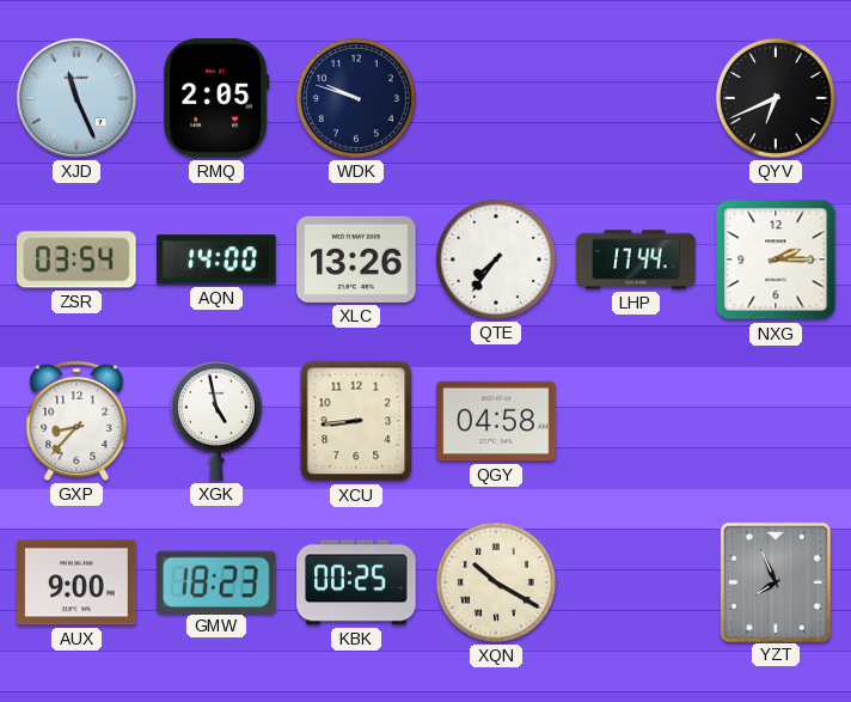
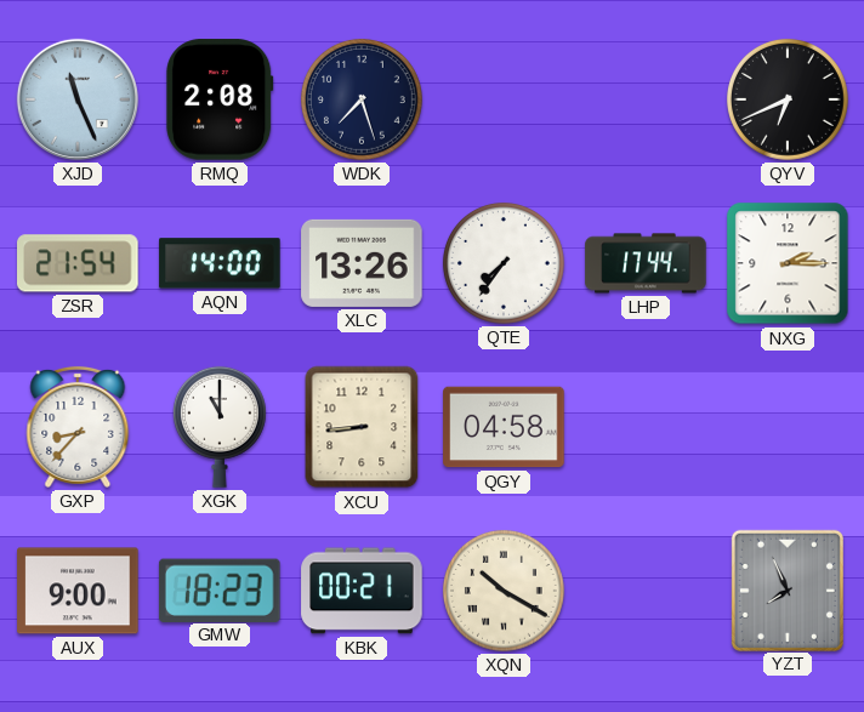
RMQ: 2:05 -> 2:08 (220, 99)
WDK: 9:48 -> 7:27 (362, 99)
ZSR: 03:54 -> 21:54 (79, 263)
XGK: 4:58 -> 11:00 (220, 427)
KBK: 00:25 -> 00:21 (362, 591)
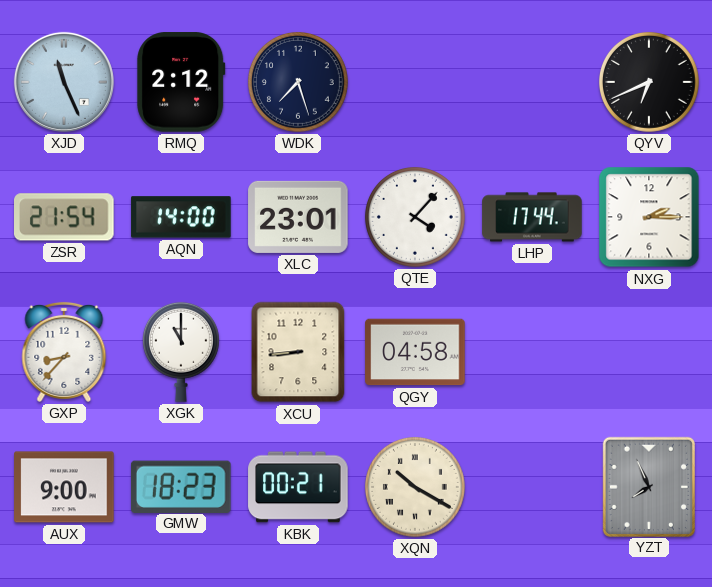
RMQ: 2:08 -> 2:12 (181, 82)
XLC: 13:26 -> 23:01 (298, 217)
QTE: 7:36 -> 4:07 (415, 217)
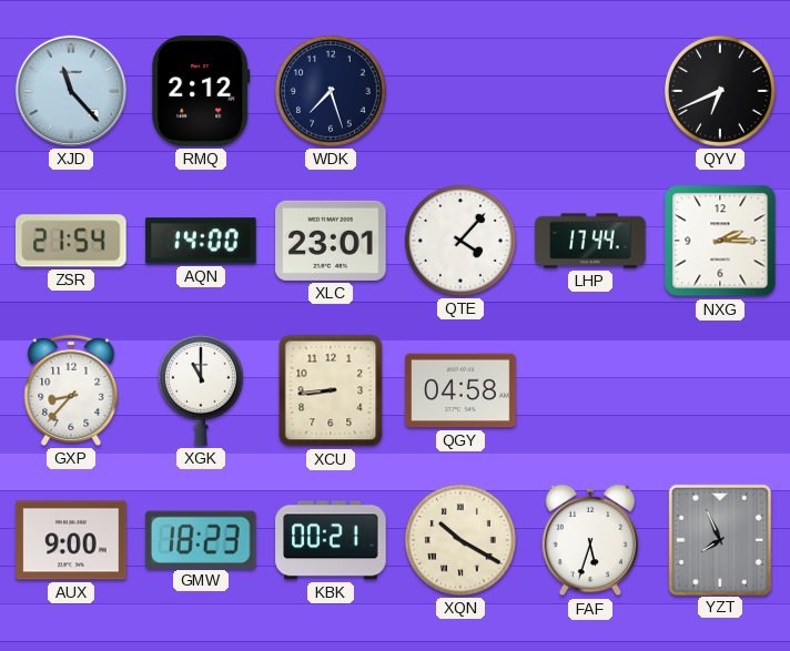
XJD: 11:26 -> 11:23 (71, 91)
FAF: none -> 5:33 (590, 540)
